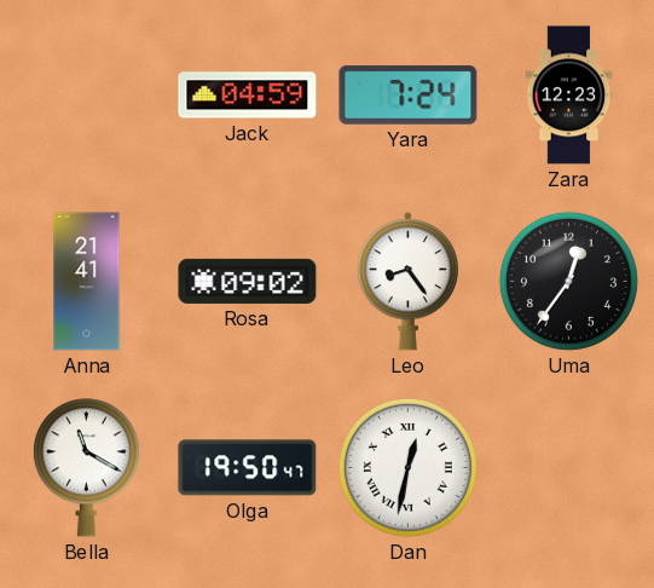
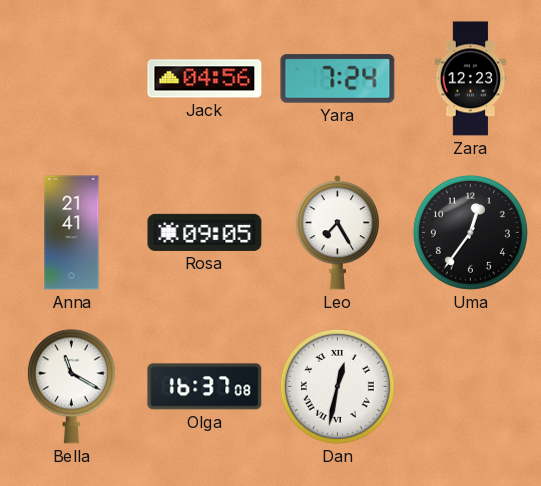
Jack: 04:59 -> 04:56 (205, 79)
Rosa: 09:02 -> 09:05 (205, 232)
Leo: 8:24 -> 7:25 (337, 233)
Olga: 19:50 -> 16:37 (205, 387)
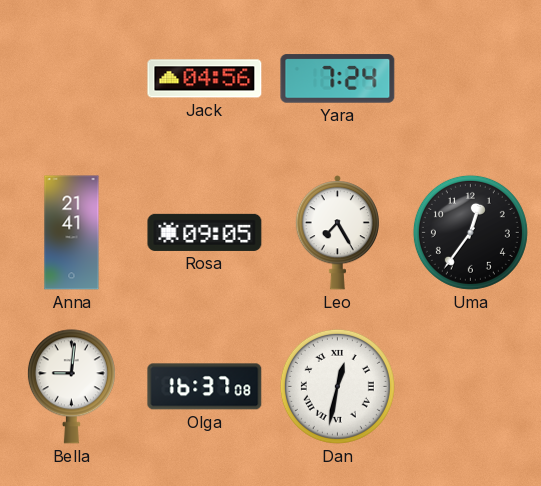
Zara: 12:23 -> none (471, 79)
Bella: 11:20 -> 9:01 (71, 387)
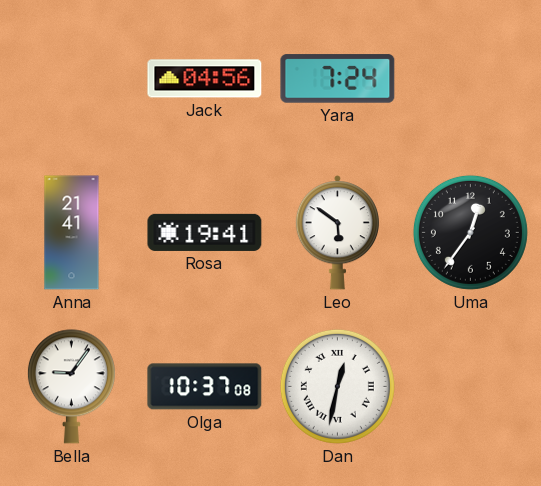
Rosa: 09:05 -> 19:41 (205, 232)
Leo: 7:25 -> 5:51 (337, 233)
Bella: 9:01 -> 9:06 (71, 387)
Olga: 16:37 -> 10:37 (205, 387)
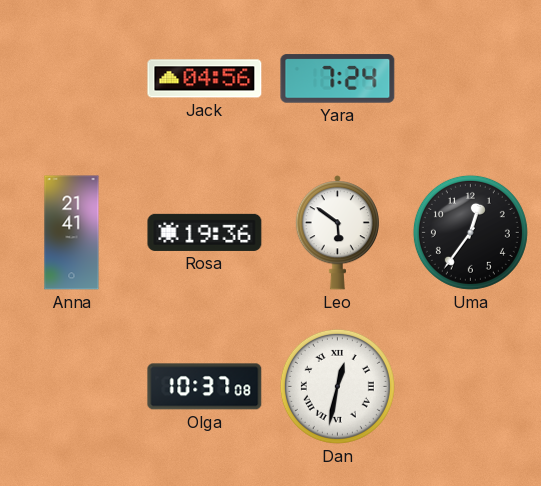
Rosa: 19:41 -> 19:36 (205, 232)
Bella: 9:06 -> none (71, 387)
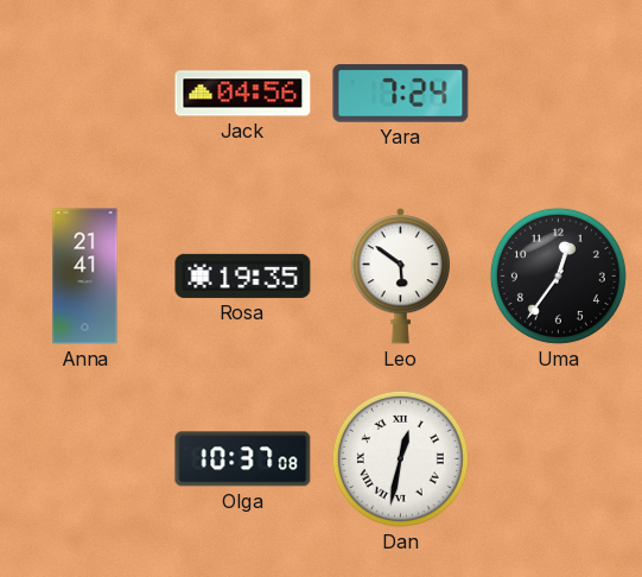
Rosa: 19:36 -> 19:35 (243, 275)
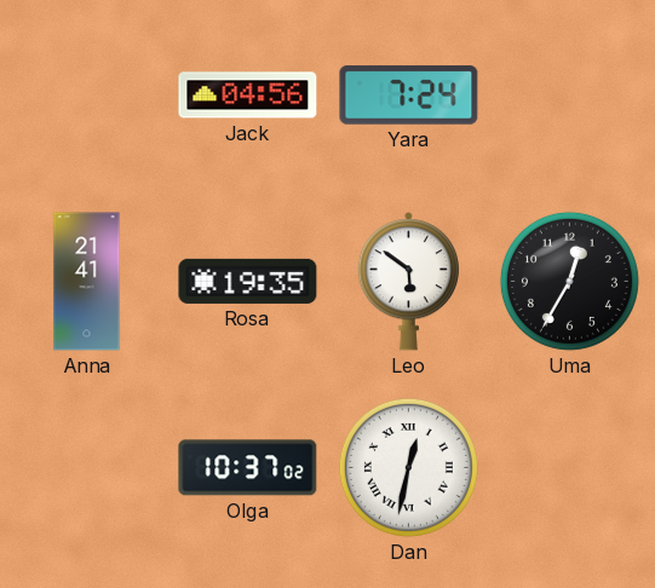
Uma: 12:36 -> 12:35 (569, 281)
Olga: 10:37:08 -> 10:37:02 (248, 468)
